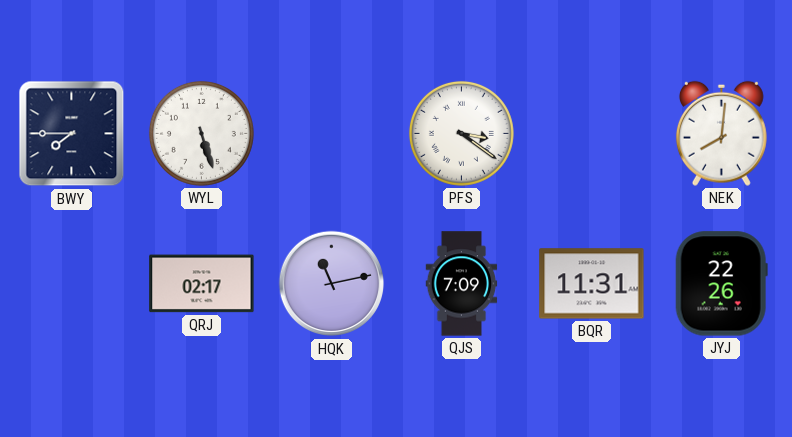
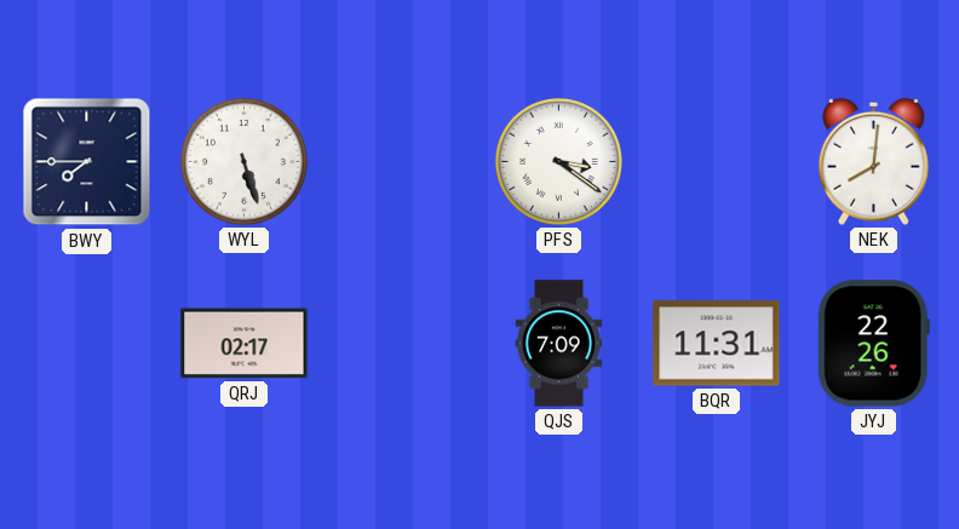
HQK: 11:13 -> none (332, 284)
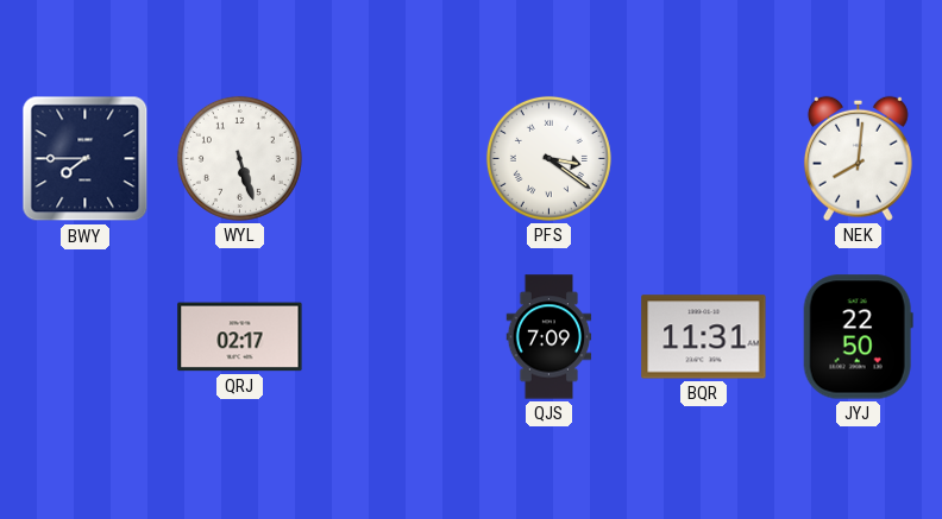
JYJ: 22:26 -> 22:50 (858, 337)
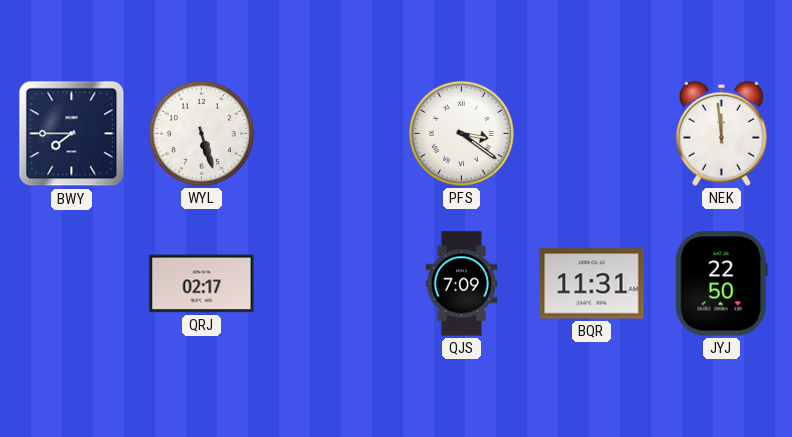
NEK: 8:01 -> 11:59 (721, 133)
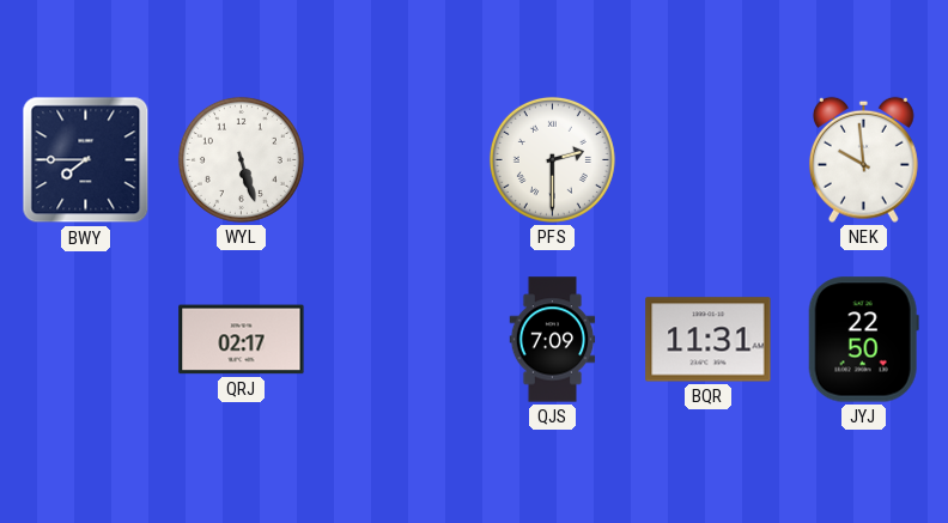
PFS: 3:21 -> 2:30 (552, 159)
NEK: 11:59 -> 9:59 (863, 159)
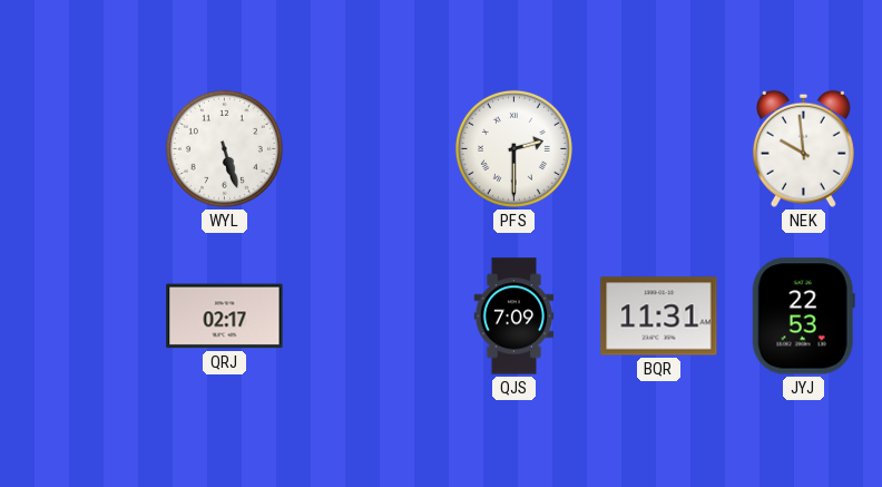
BWY: 7:45 -> none (86, 160)
JYJ: 22:50 -> 22:53 (803, 316)
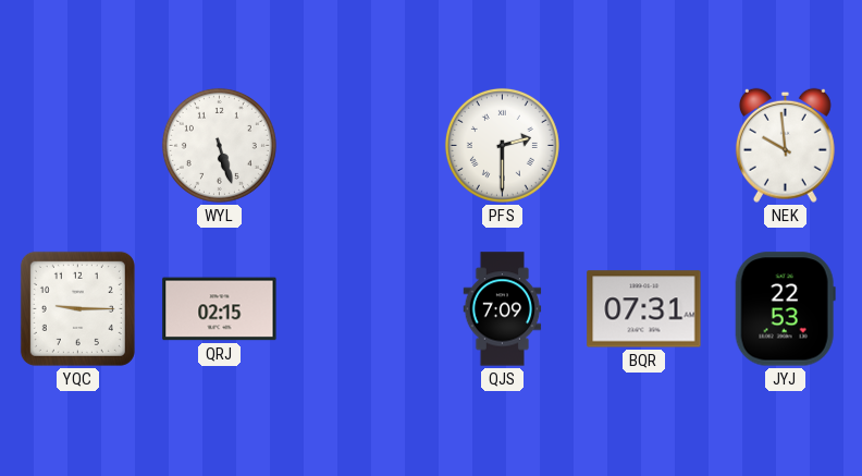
YQC: none -> 9:15 (77, 308)
QRJ: 02:17 -> 02:15 (220, 309)
BQR: 11:31 -> 07:31 (644, 309)
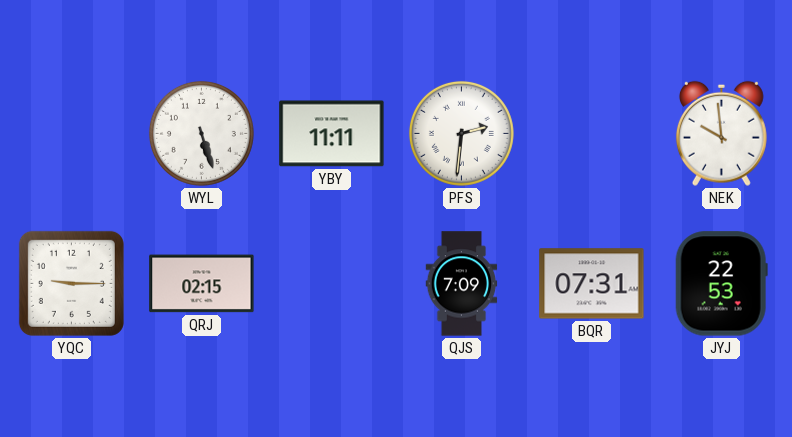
YBY: none -> 11:11 (332, 134)
PFS: 2:30 -> 2:31 (461, 133)
